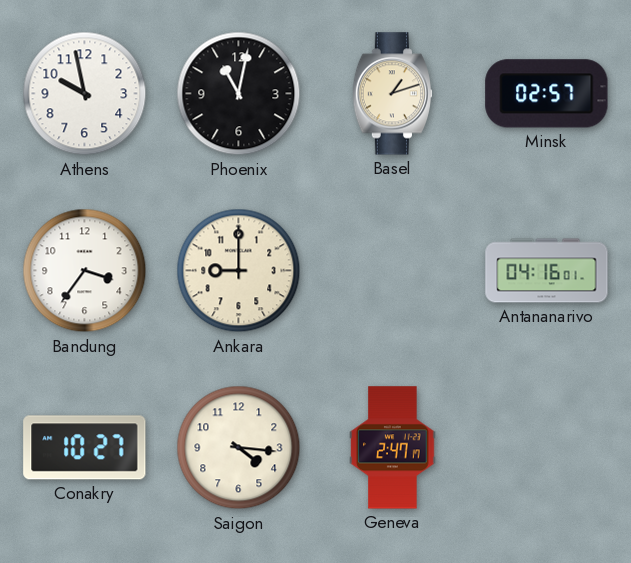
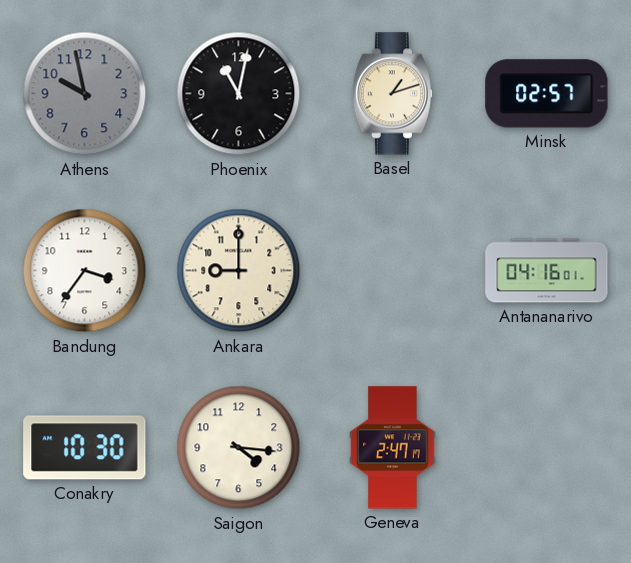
Athens dial: white -> grey (85, 94)
Conakry: 10:27 -> 10:30 (85, 448)
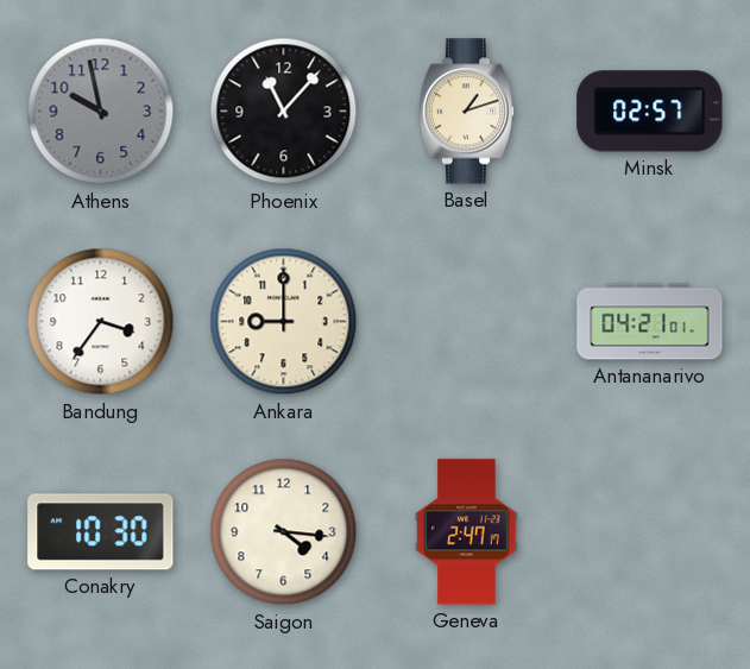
Phoenix: 11:02 -> 11:07 (284, 112)
Antananarivo: 04:16 -> 04:21 (650, 322)
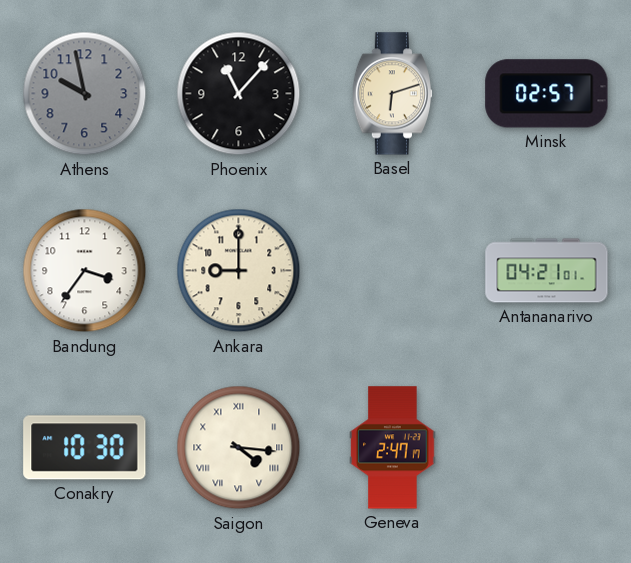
Basel: 1:12 -> 6:12 (392, 94)
Saigon numerals: Arabic -> Roman (239, 448)
